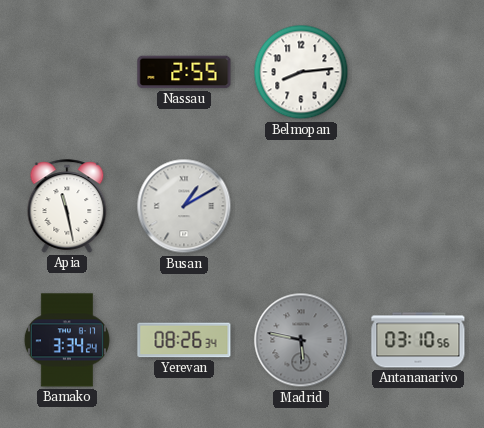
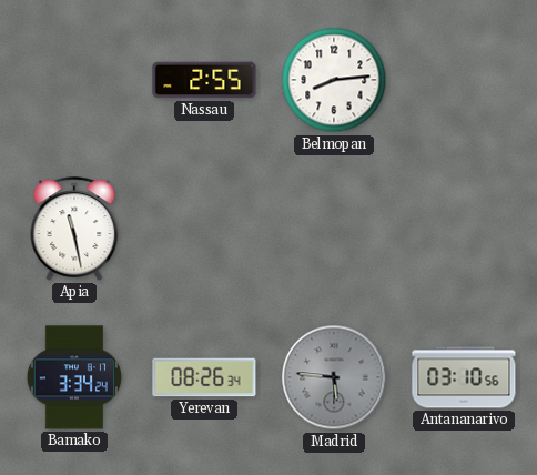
Busan: 1:10 -> none (184, 206)
Madrid: 5:47 -> 5:46 (334, 377)
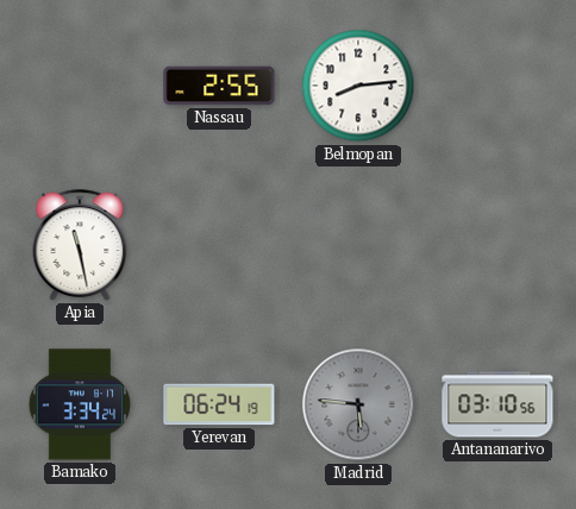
Yerevan: 08:26 -> 06:24 (219, 404)
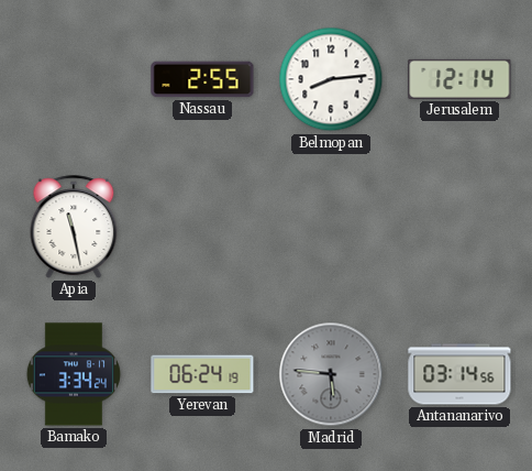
Jerusalem: none -> 12:14 (459, 79)
Antananarivo: 03:10 -> 03:14 (459, 374)
